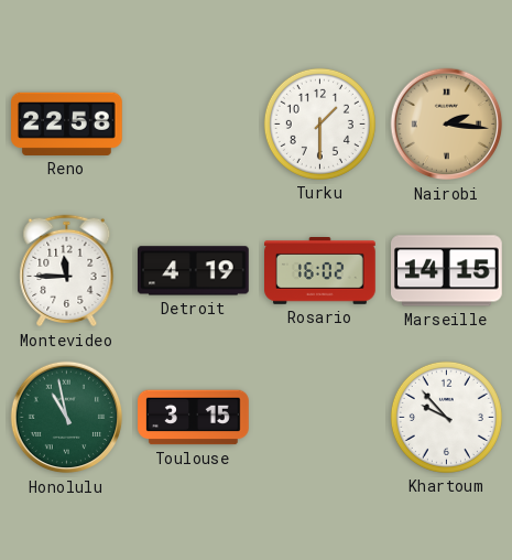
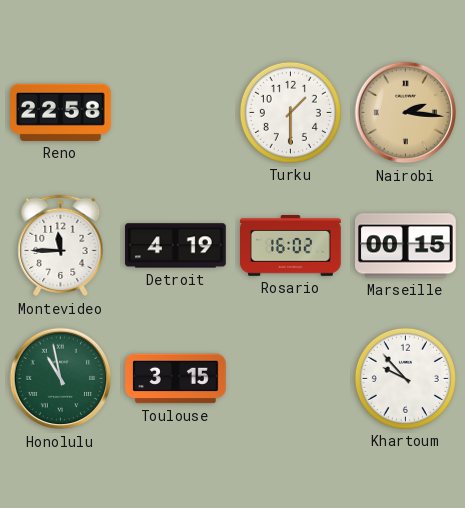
Marseille: 14:15 -> 00:15 (406, 246)
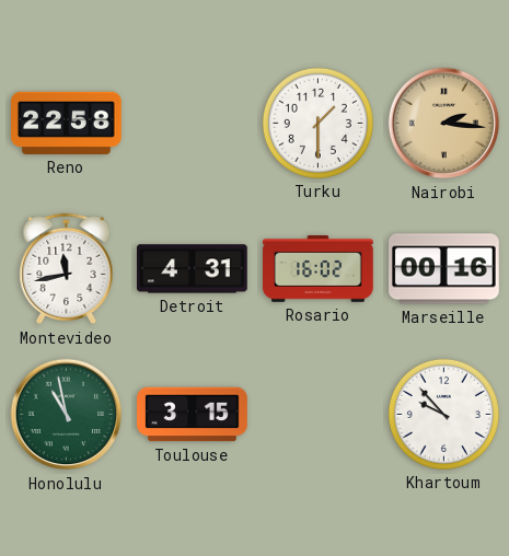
Montevideo: 11:45 -> 11:43 (67, 269)
Detroit: 4:19 -> 4:31 (193, 269)
Marseille: 00:15 -> 00:16 (444, 269)
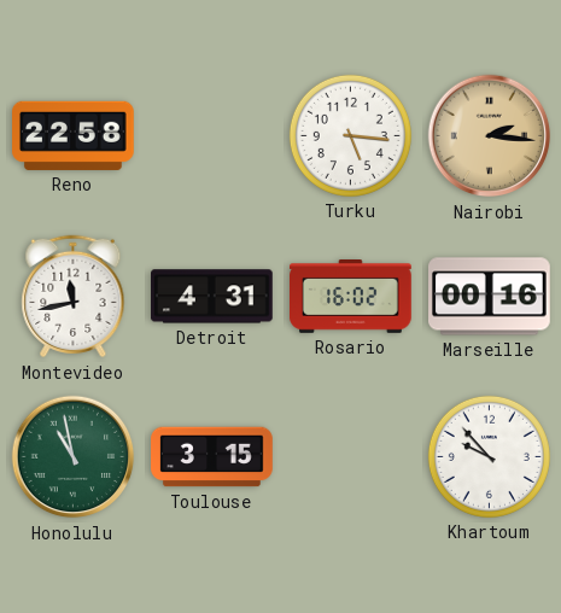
Turku: 1:30 -> 5:16 (350, 135)
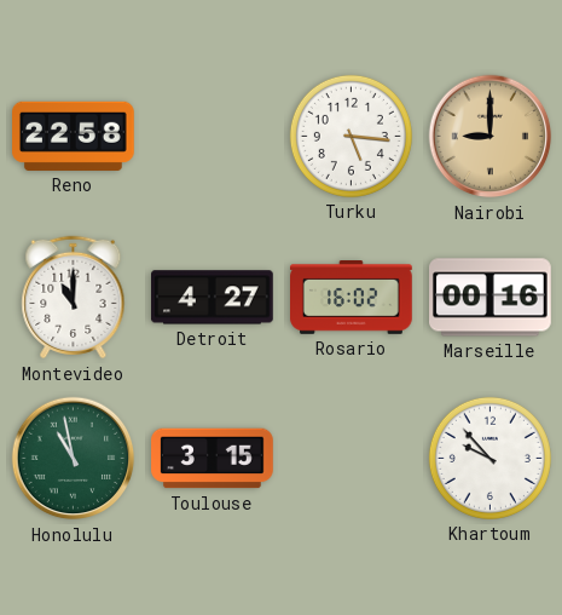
Nairobi: 2:16 -> 9:00 (491, 137)
Montevideo: 11:43 -> 11:00 (74, 298)
Detroit: 4:31 -> 4:27 (213, 298)
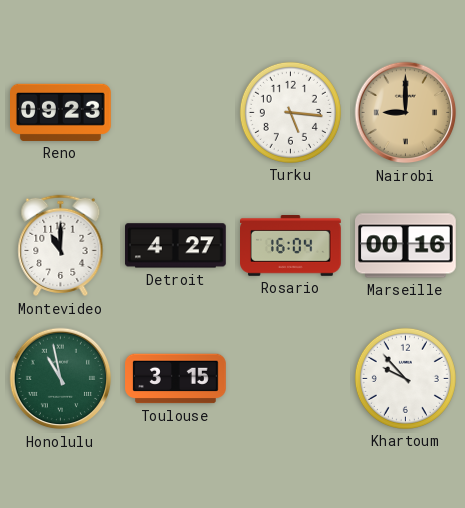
Reno: 22:58 -> 09:23 (61, 112)
Rosario: 16:02 -> 16:04 (291, 246)
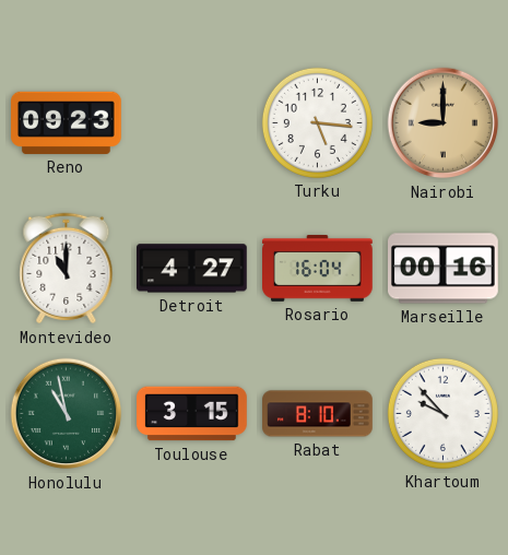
Rabat: none -> 8:10 (318, 414)
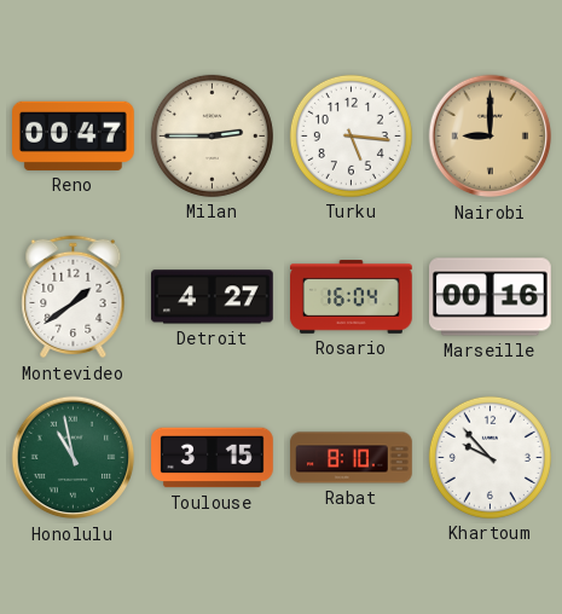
Reno: 09:23 -> 00:47 (74, 135)
Milan: none -> 2:45 (212, 135)
Montevideo: 11:00 -> 1:39 (74, 297)
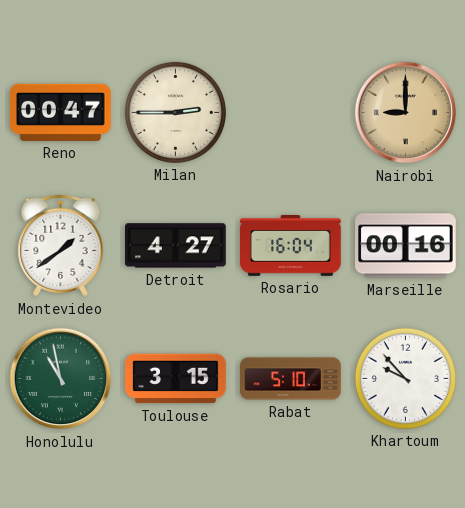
Turku: 5:16 -> none (350, 135)
Rabat: 8:10 -> 5:10 (291, 379)
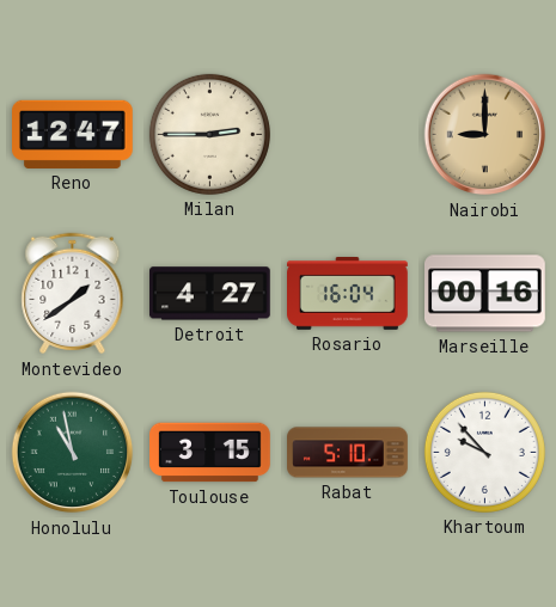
Reno: 00:47 -> 12:47 (73, 134)
